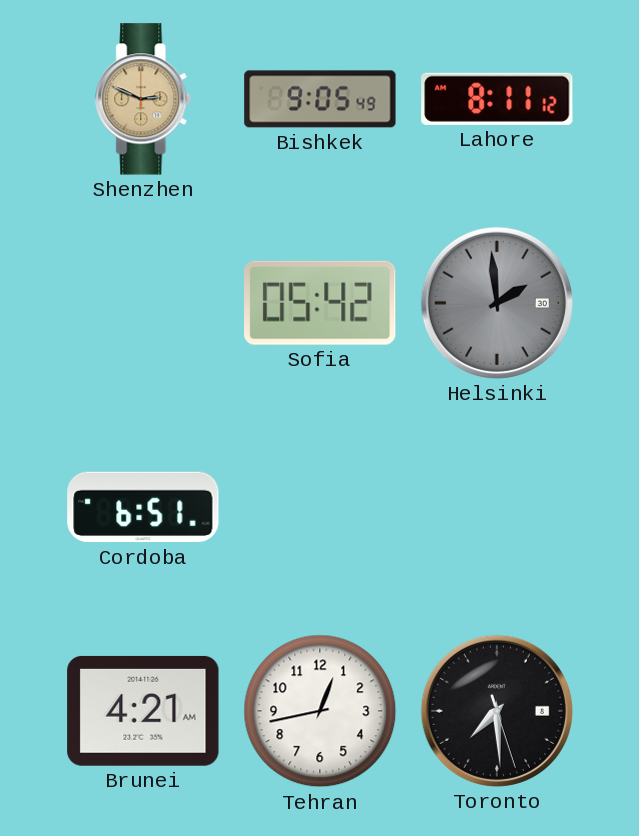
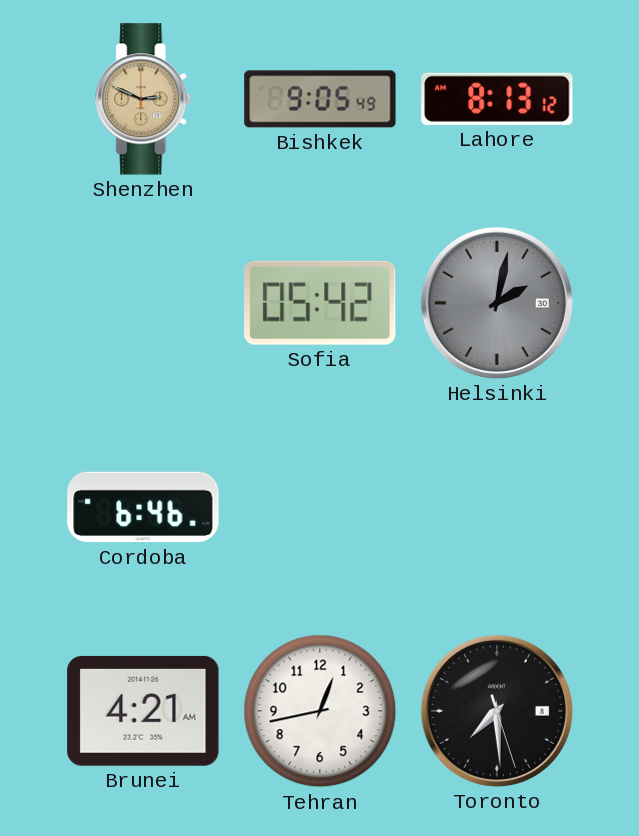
Lahore: 8:11 -> 8:13 (497, 99)
Helsinki: 1:59 -> 2:02 (497, 303)
Cordoba: 6:51 -> 6:46 (143, 507)
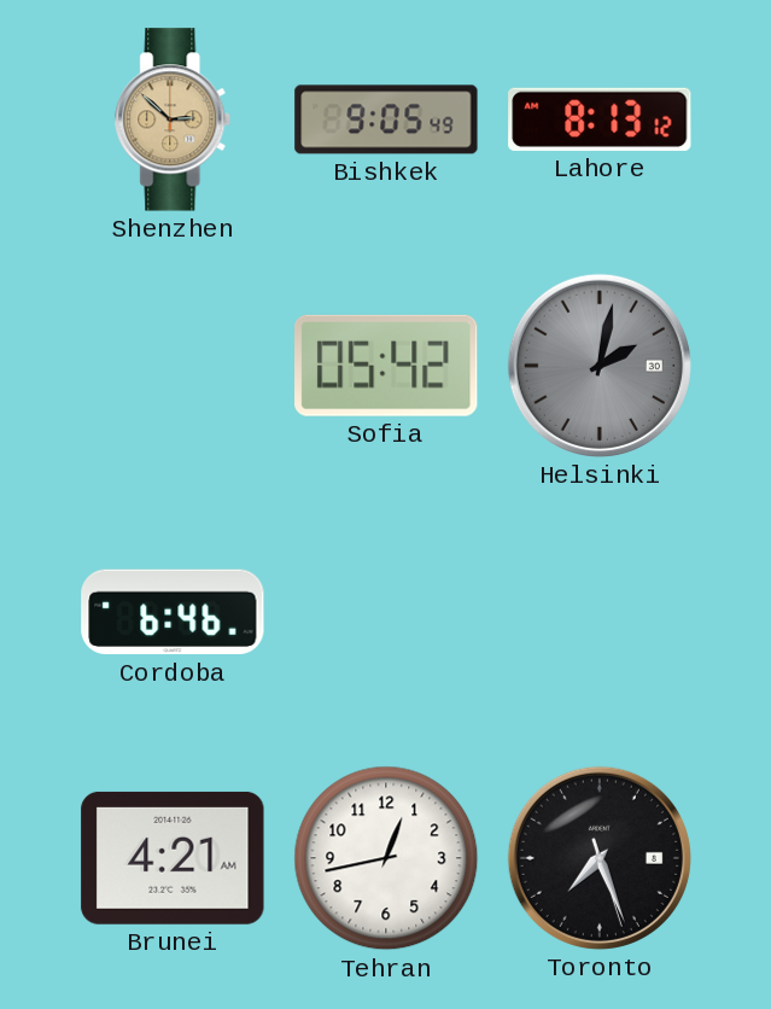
Shenzhen: 2:49 -> 2:52 (174, 119)
Toronto: 7:29 -> 7:26 (600, 858)
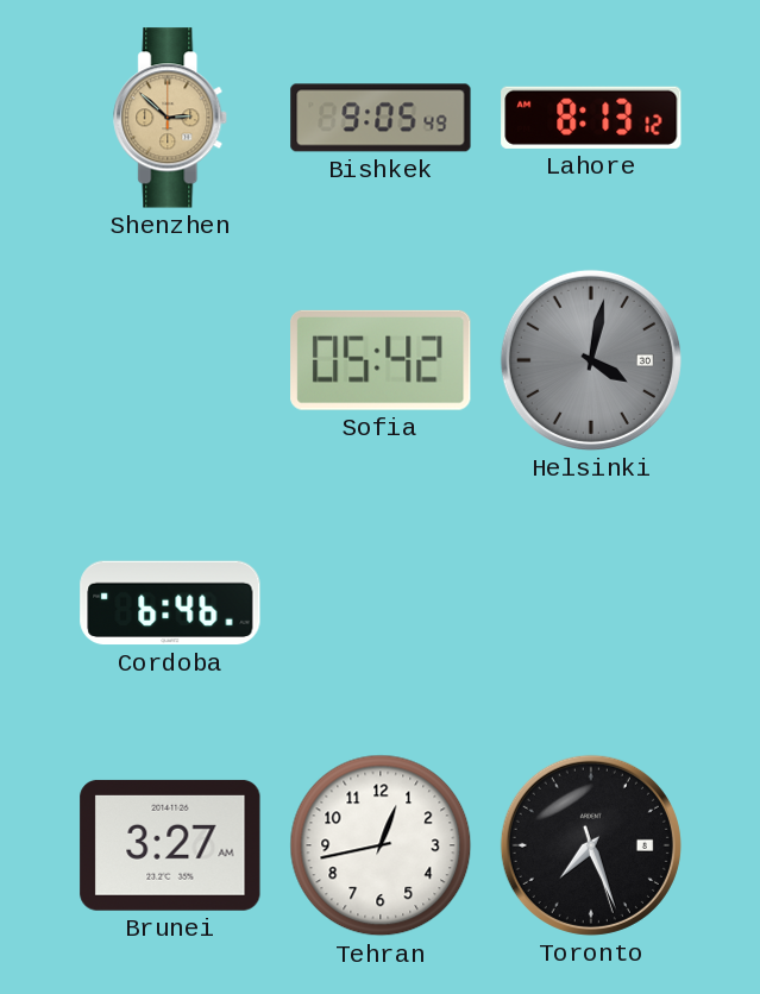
Helsinki: 2:02 -> 4:02 (591, 360)
Brunei: 4:21 -> 3:27 (170, 845)
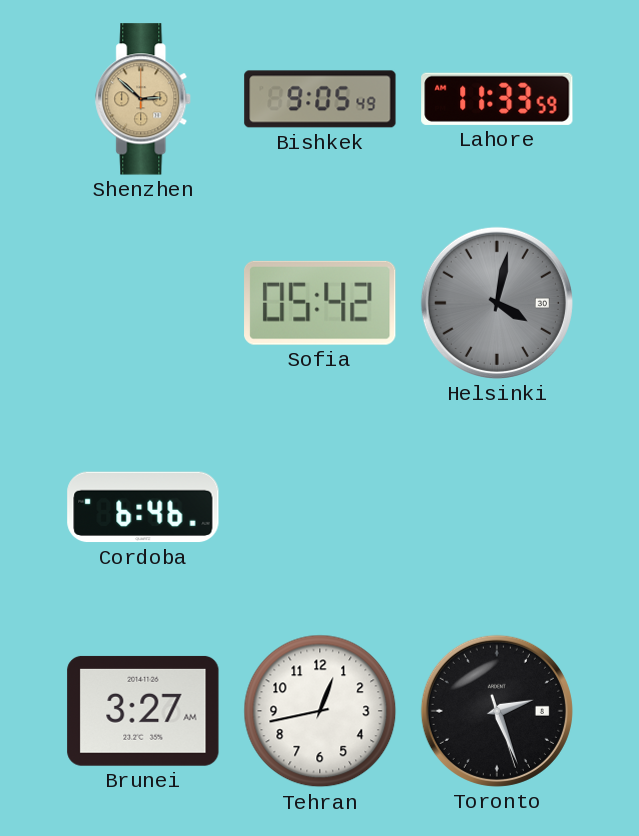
Lahore: 8:13 -> 11:33 (497, 99)
Toronto: 7:26 -> 2:26 (497, 711)
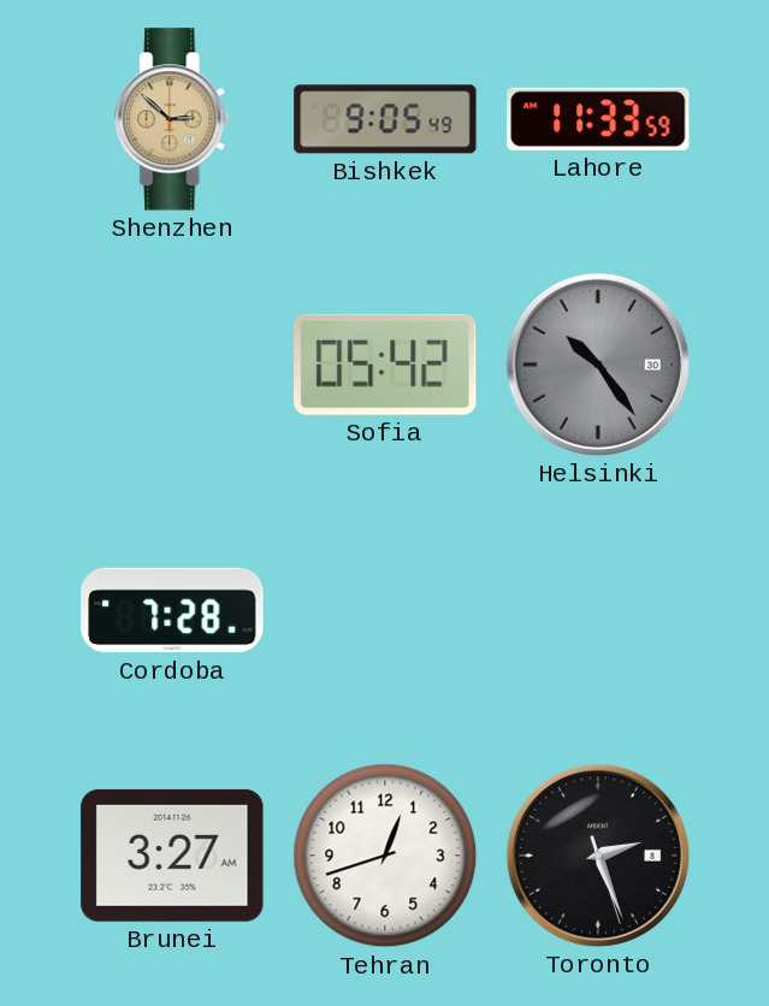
Helsinki: 4:02 -> 10:24 (598, 365)
Cordoba: 6:46 -> 7:28 (172, 610)
Tehran: 12:43 -> 12:42 (385, 856)
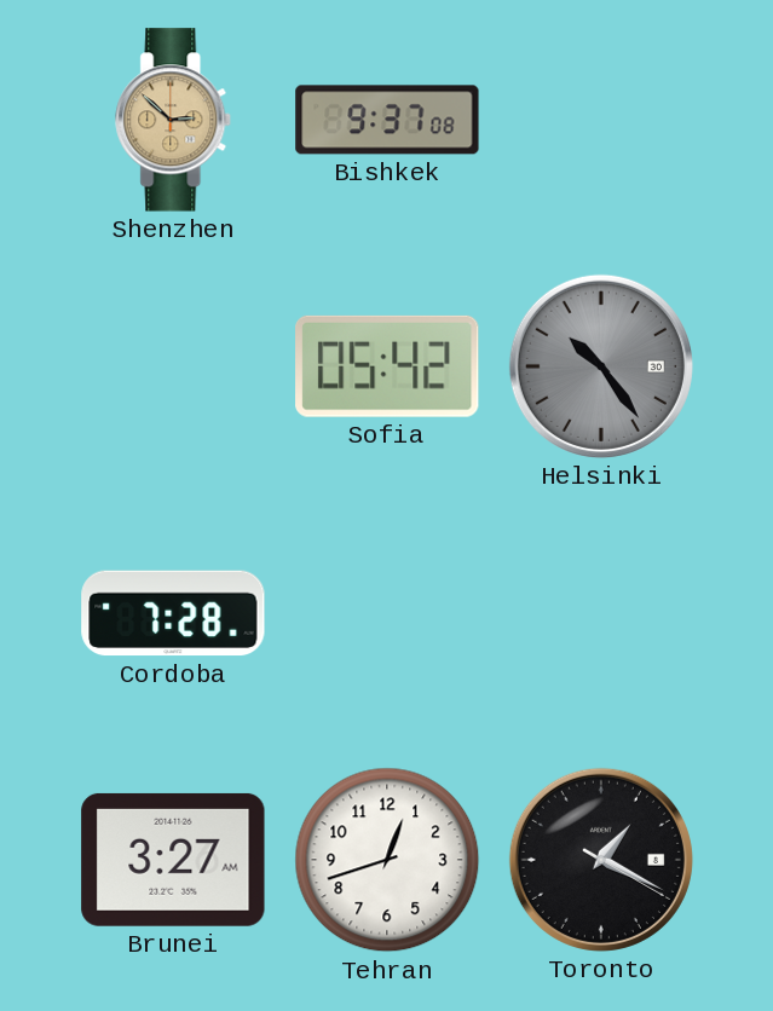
Bishkek: 9:05 -> 9:37 (387, 120)
Lahore: 11:33 -> none (598, 119)
Toronto: 2:26 -> 1:19 (601, 860)
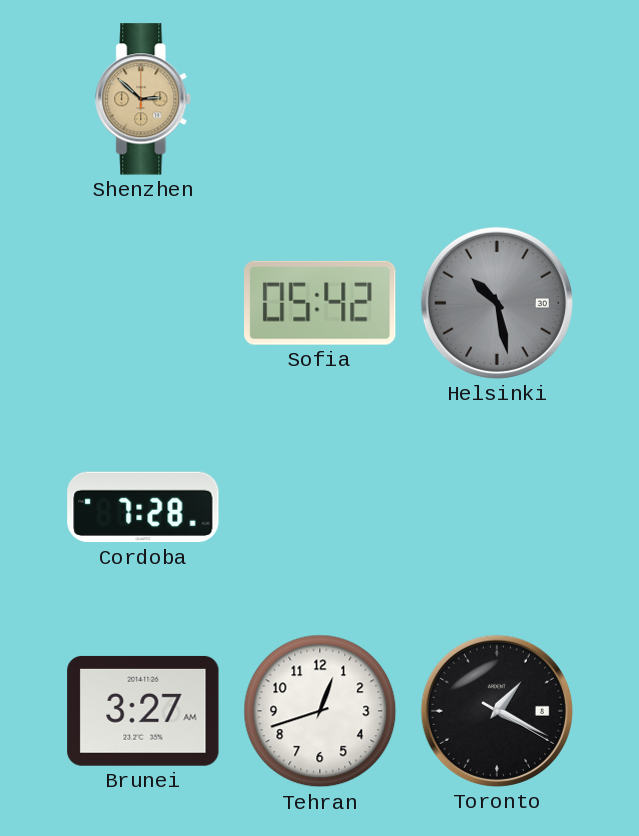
Bishkek: 9:37 -> none (387, 120)
Helsinki: 10:24 -> 10:28 (497, 303)
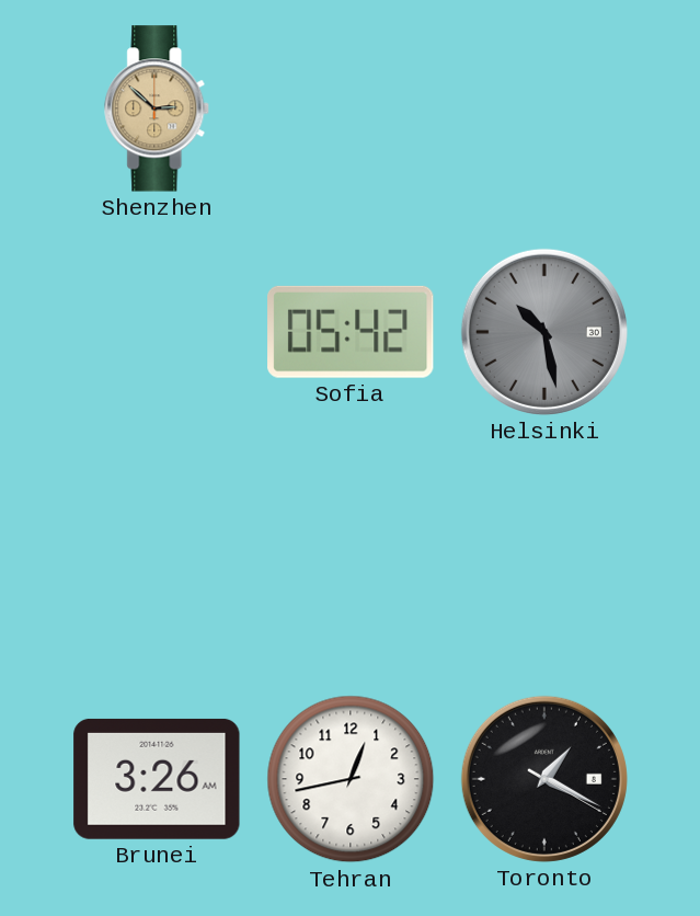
Cordoba: 7:28 -> none (143, 507)
Brunei: 3:27 -> 3:26 (157, 779)
Tehran: 12:42 -> 12:43 (351, 779)
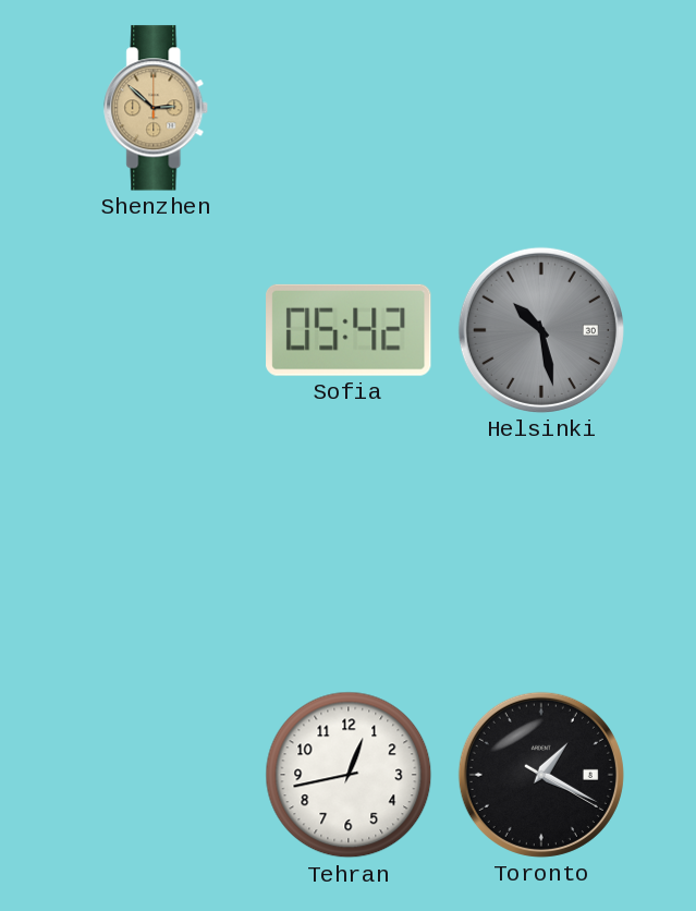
Brunei: 3:26 -> none (157, 779)
